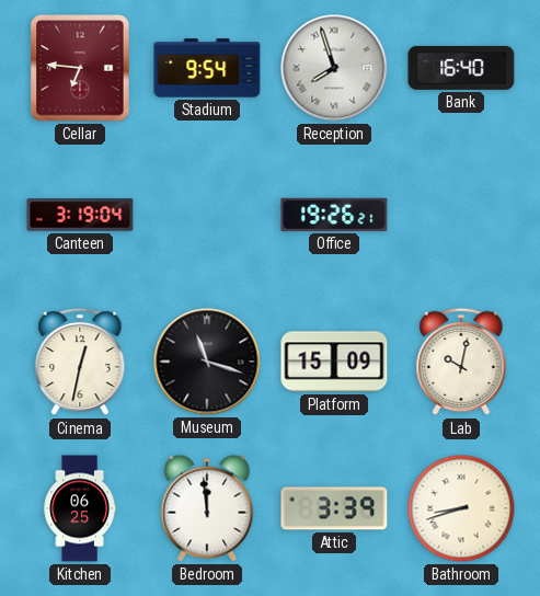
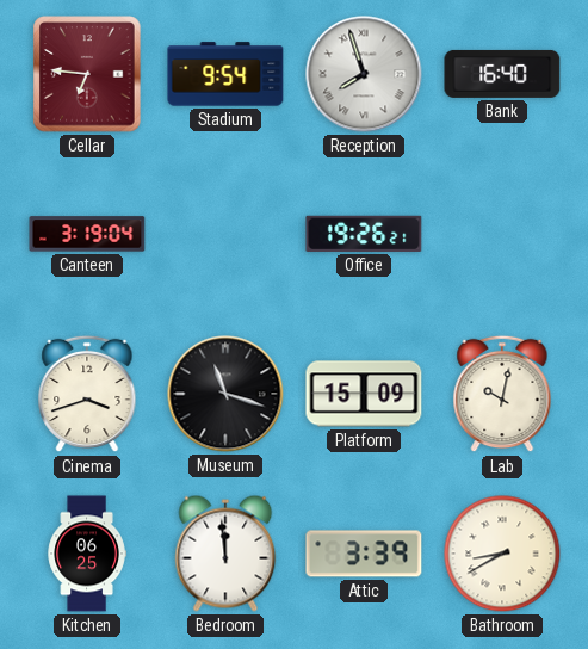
Cinema: 12:32 -> 3:42 (87, 394)
Bathroom: 8:42 -> 8:40 (502, 554)
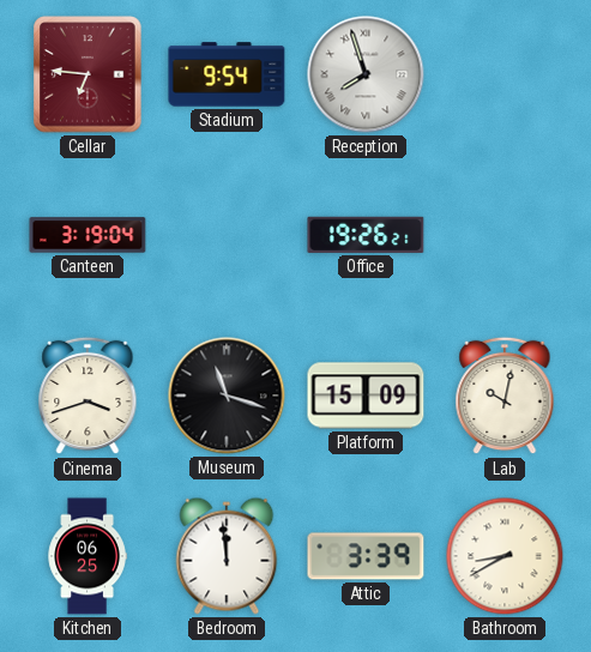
Bank: 16:40 -> none (502, 74)
